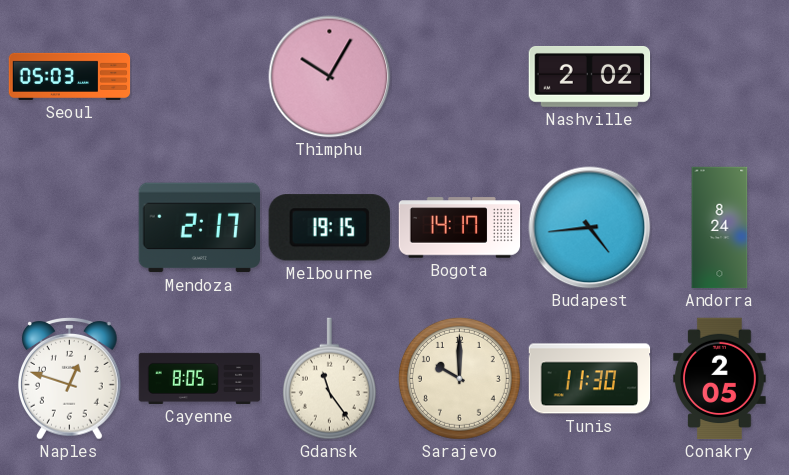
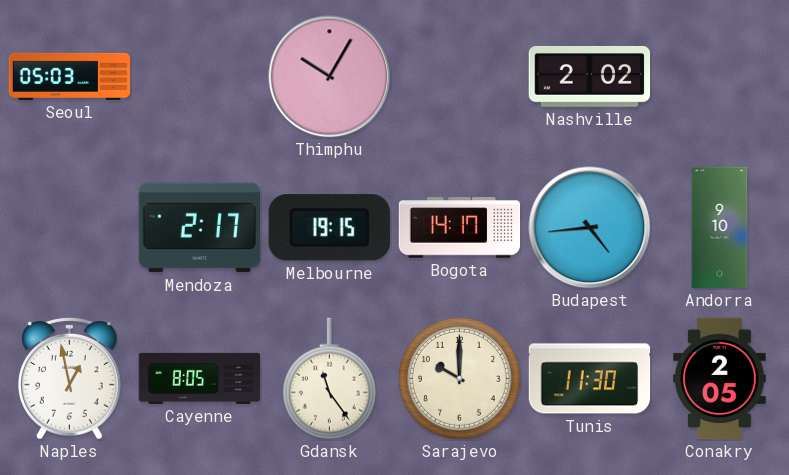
Andorra: 8:24 -> 9:10 (720, 228)
Naples: 12:48 -> 12:58 (70, 379)
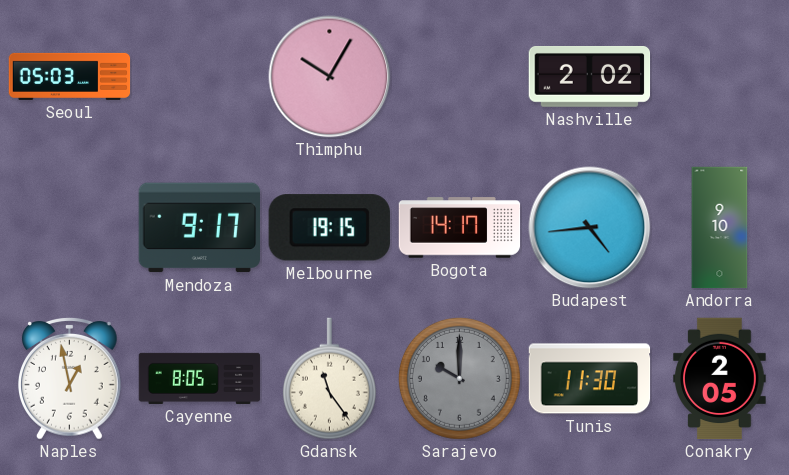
Mendoza: 2:17 -> 9:17 (199, 228)
Sarajevo dial: cream -> grey (459, 378)
